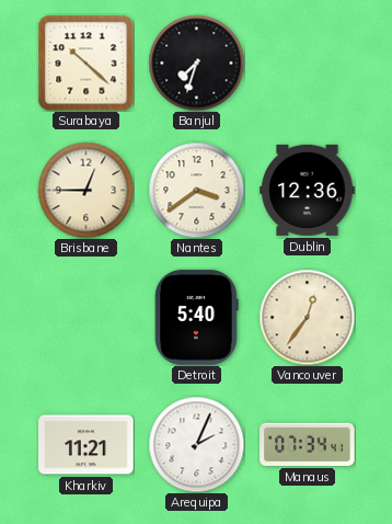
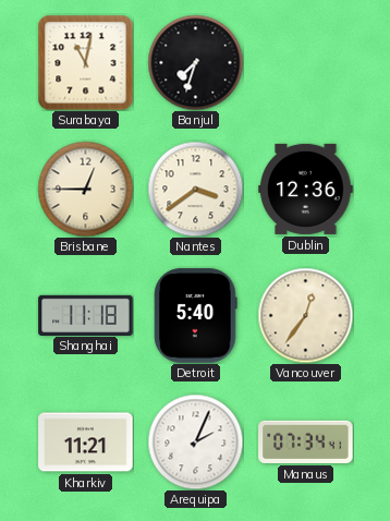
Surabaya: 10:22 -> 11:02 (85, 62)
Shanghai: none -> 11:18 (86, 315)
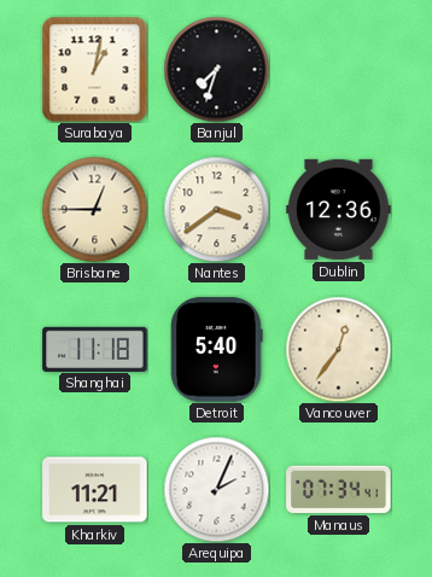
Surabaya: 11:02 -> 1:02 (94, 69)
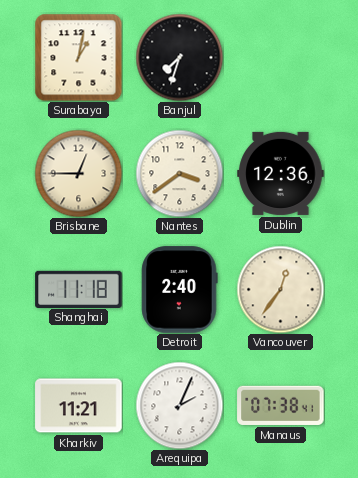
Detroit: 5:40 -> 2:40 (180, 290)
Manaus: 07:34 -> 07:38 (281, 405)
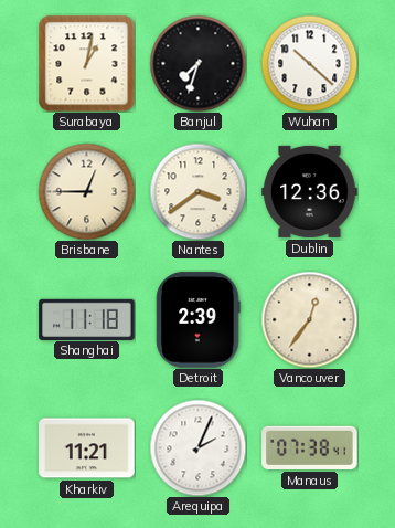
Wuhan: none -> 10:22 (309, 63)
Detroit: 2:40 -> 2:39 (199, 320)
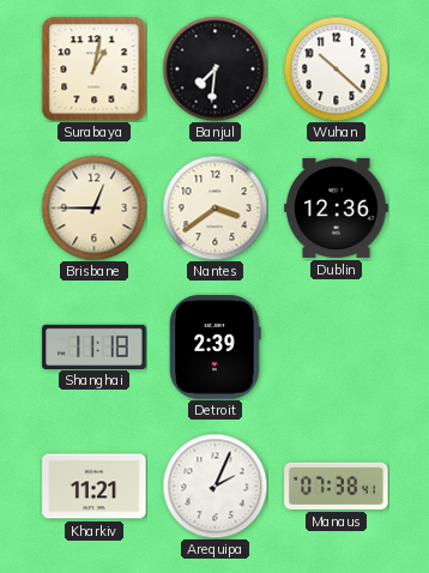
Banjul: 7:33 -> 7:31 (214, 68)
Vancouver: 12:36 -> none (309, 319)
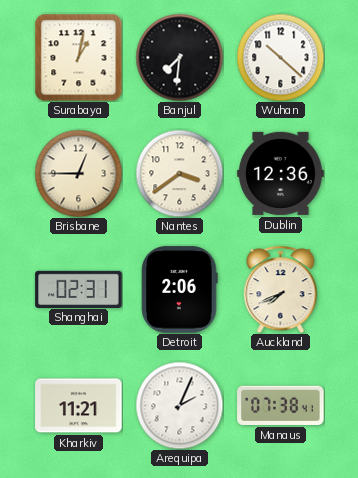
Shanghai: 11:18 -> 02:31 (79, 289)
Detroit: 2:39 -> 2:06 (180, 290)
Auckland: none -> 7:41 (281, 289)
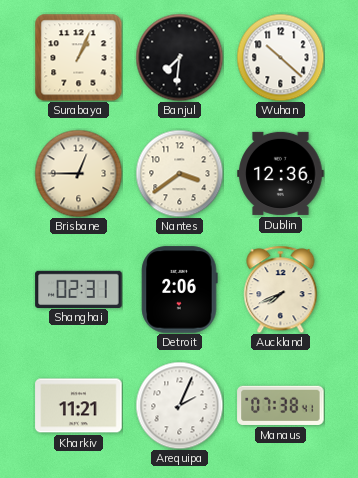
Surabaya: 1:02 -> 1:04 (78, 57)
